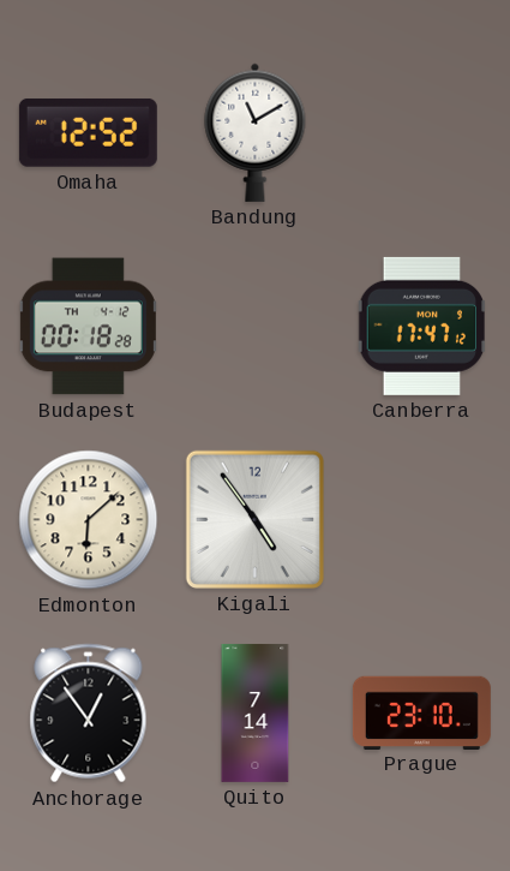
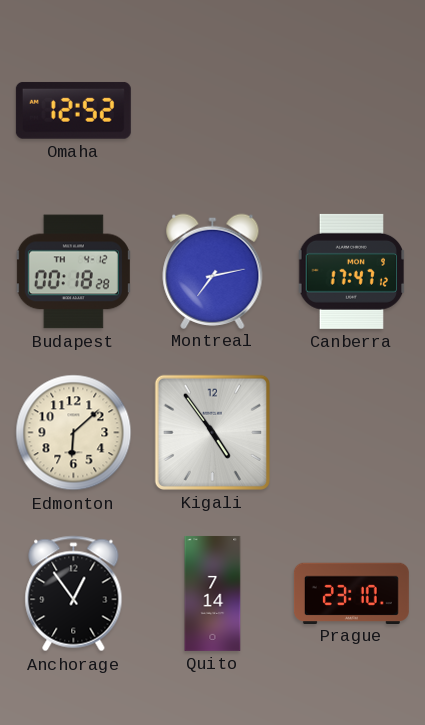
Bandung: 11:10 -> none (256, 132)
Montreal: none -> 7:13 (213, 271)
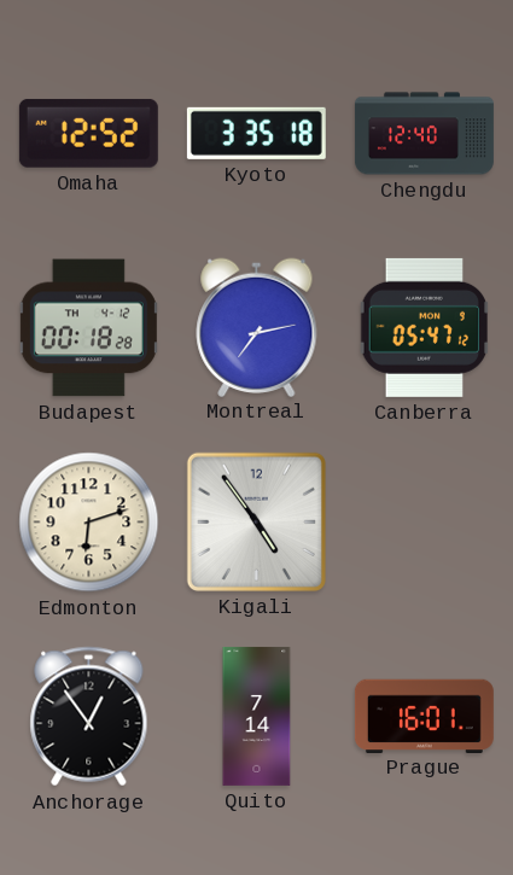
Kyoto: none -> 3:35 (256, 133)
Chengdu: none -> 12:40 (424, 134)
Canberra: 17:47 -> 05:47 (424, 327)
Edmonton: 6:08 -> 6:12 (89, 523)
Prague: 23:10 -> 16:01 (424, 716)
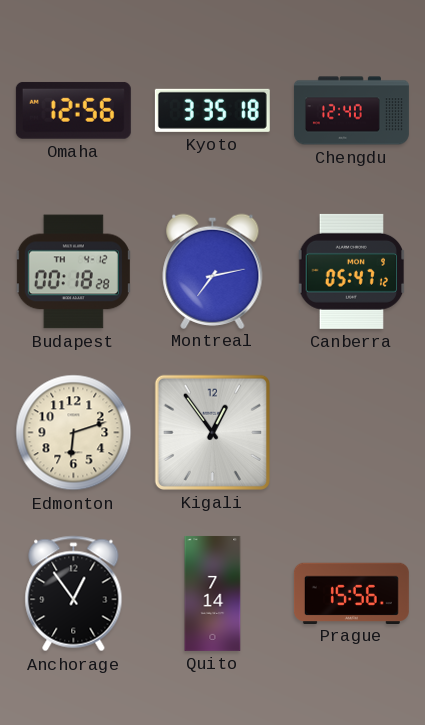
Omaha: 12:52 -> 12:56 (73, 110)
Kigali: 4:54 -> 12:54 (212, 432)
Prague: 16:01 -> 15:56 (351, 593)
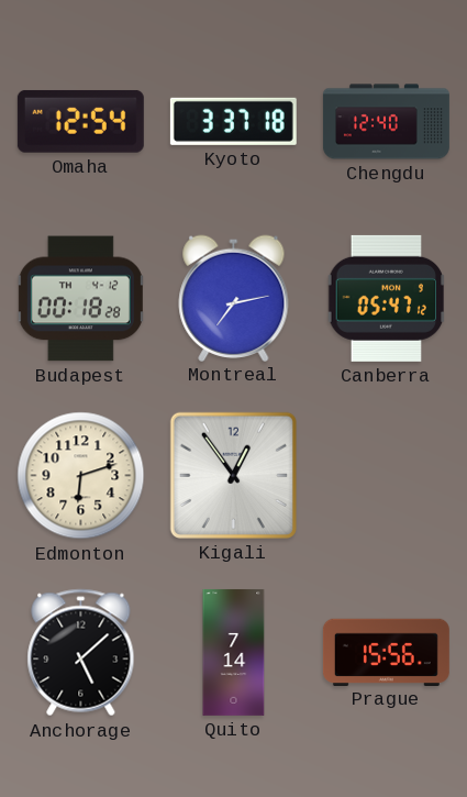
Omaha: 12:56 -> 12:54 (80, 121)
Kyoto: 3:35 -> 3:37 (233, 121)
Anchorage: 12:54 -> 5:08 (81, 653)
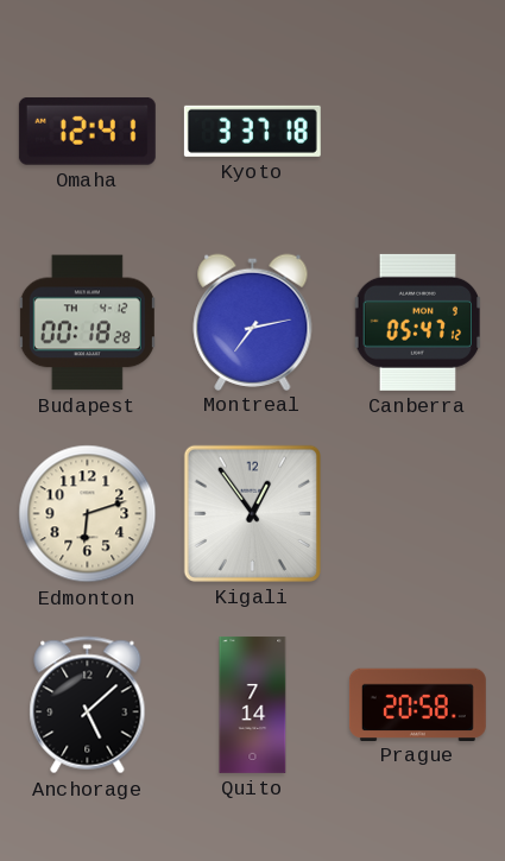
Omaha: 12:54 -> 12:41 (87, 131)
Chengdu: 12:40 -> none (386, 122)
Prague: 15:56 -> 20:58 (417, 704)
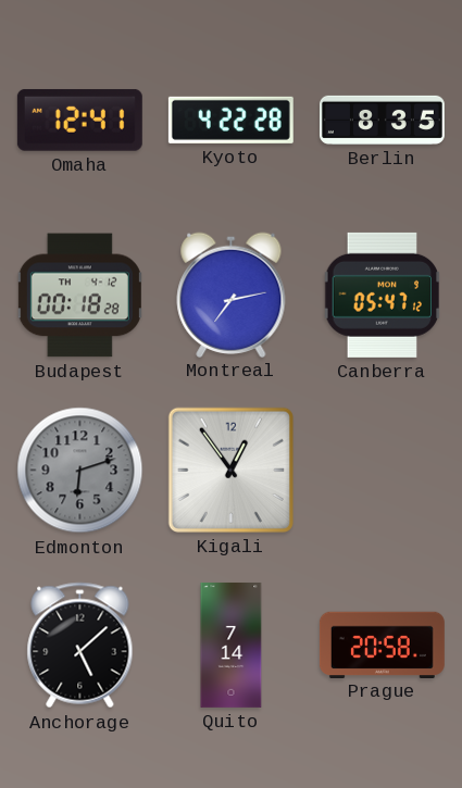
Kyoto: 3:37 -> 4:22 (230, 120)
Berlin: none -> 8:35 (382, 120)
Edmonton dial: cream -> grey (80, 471)
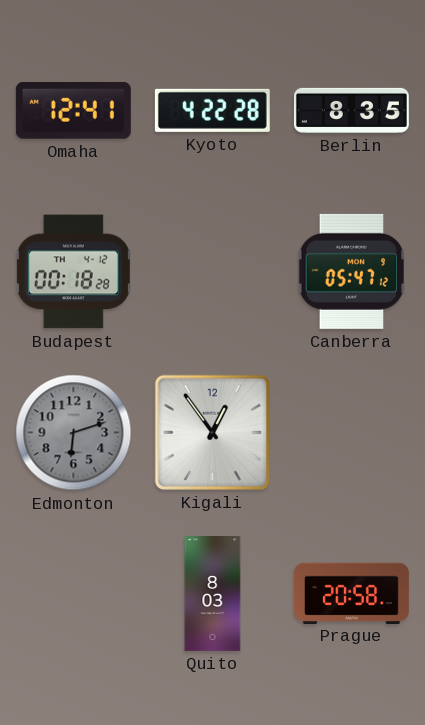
Montreal: 7:13 -> none (232, 295)
Anchorage: 5:08 -> none (80, 646)
Quito: 7:14 -> 8:03 (213, 593)
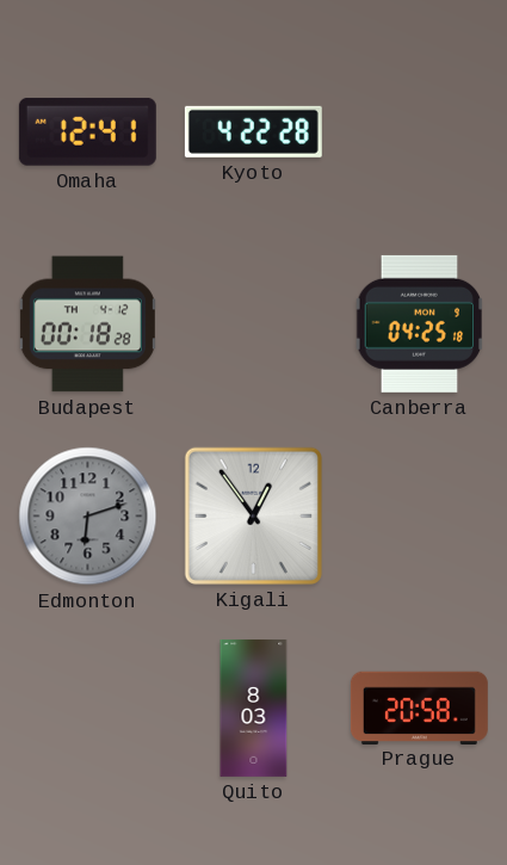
Berlin: 8:35 -> none (351, 110)
Canberra: 05:47 -> 04:25 (419, 323)
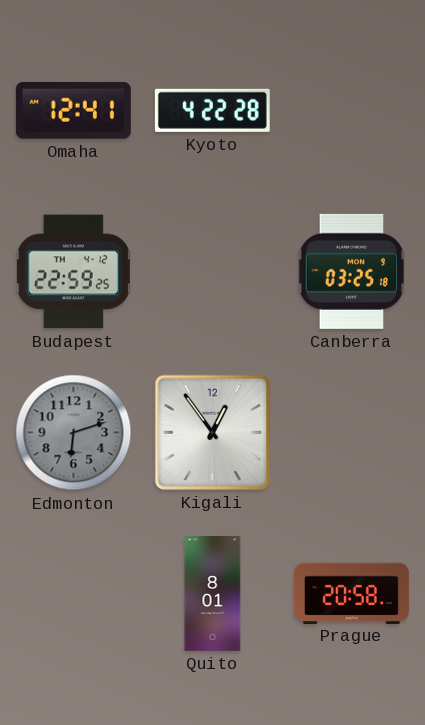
Budapest: 00:18 -> 22:59 (73, 272)
Canberra: 04:25 -> 03:25 (351, 271)
Quito: 8:03 -> 8:01 (213, 593)
